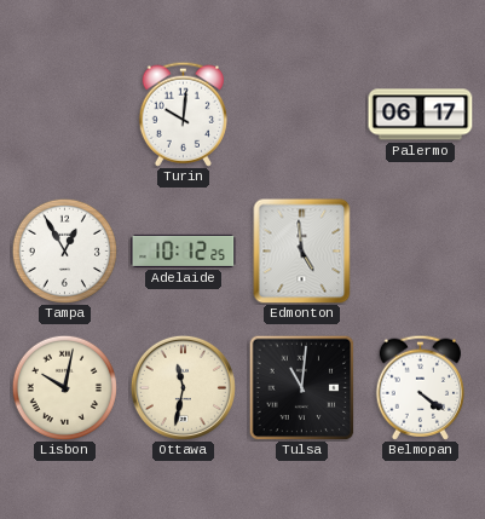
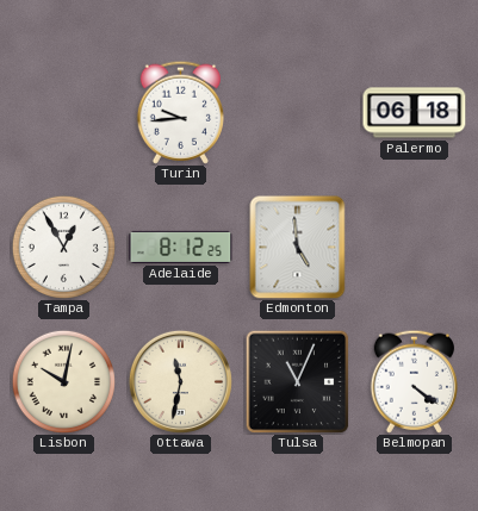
Turin: 10:01 -> 9:44 (180, 112)
Palermo: 06:17 -> 06:18 (415, 113)
Adelaide: 10:12 -> 8:12 (181, 247)
Tulsa: 11:01 -> 11:04 (297, 381)
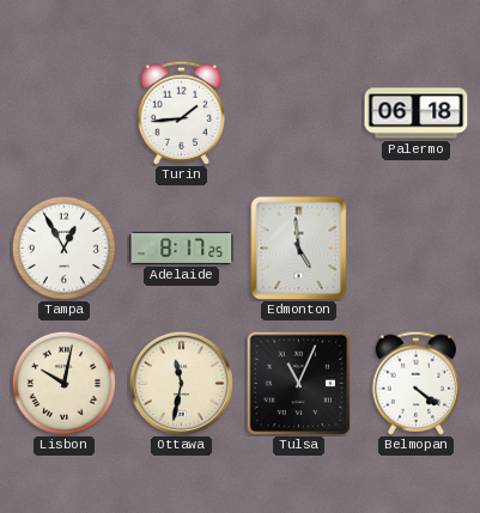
Turin: 9:44 -> 1:44 (181, 112)
Adelaide: 8:12 -> 8:17 (182, 248)
